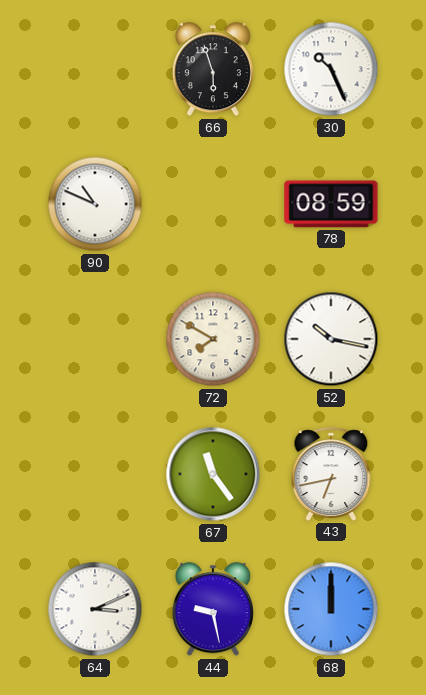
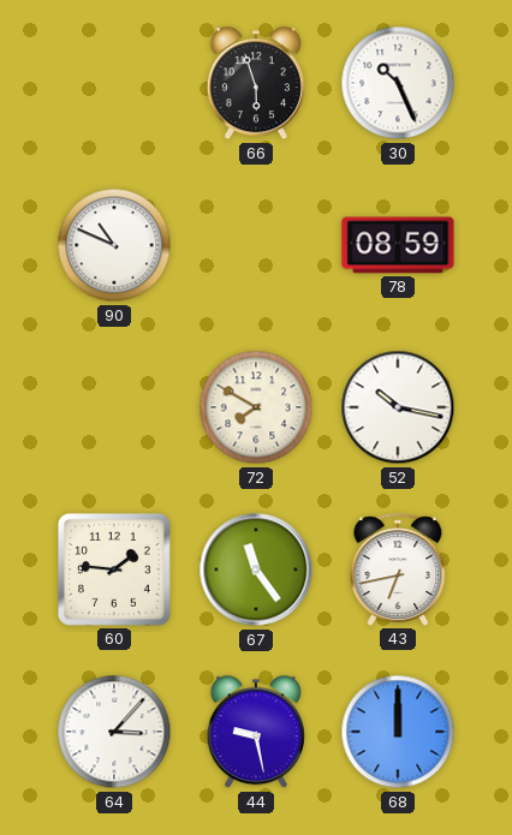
60: none -> 1:46 (115, 571)
64: 3:11 -> 3:07 (114, 732)
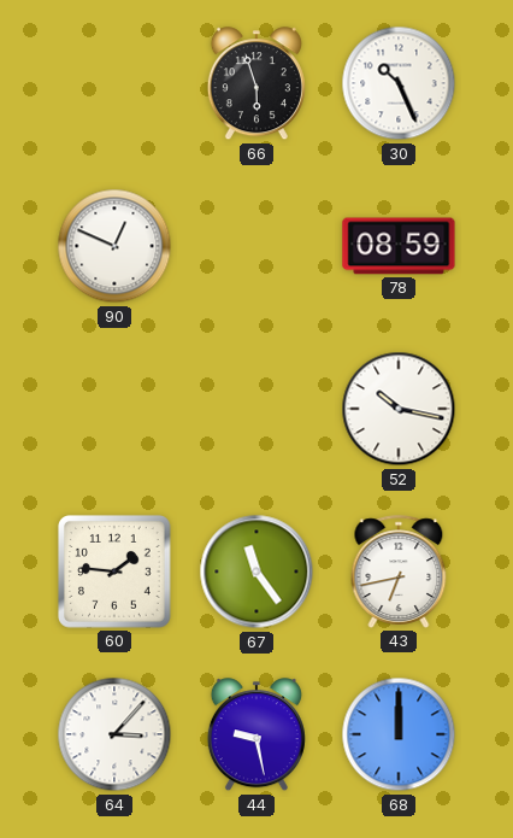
90: 10:49 -> 12:49 (114, 246)
72: 7:50 -> none (256, 407)
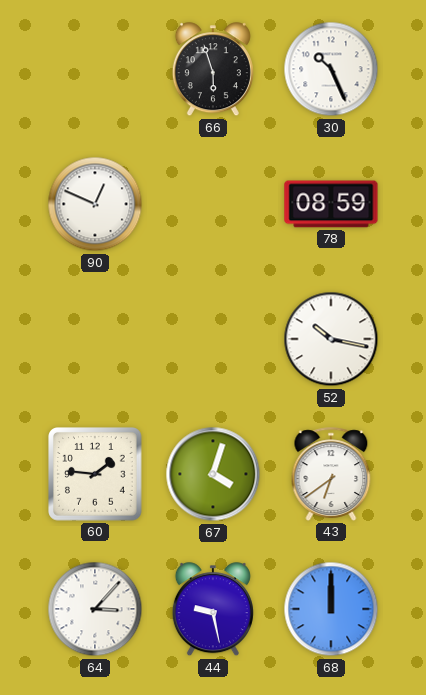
67: 11:24 -> 4:03 (213, 474)
43: 6:43 -> 6:39 (331, 474)
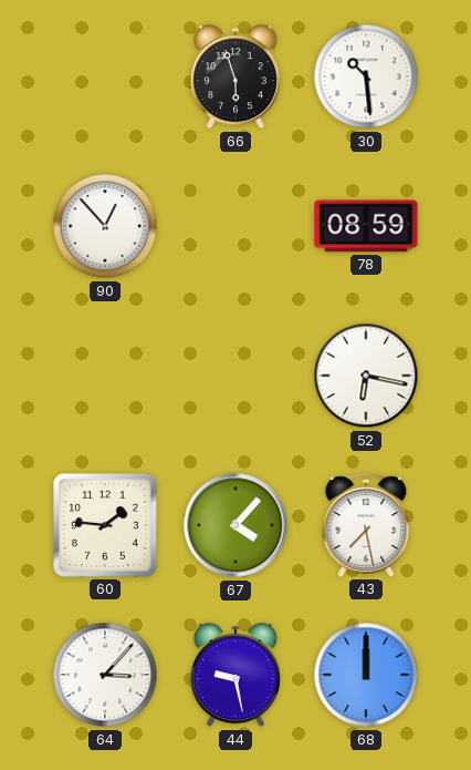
30: 10:26 -> 10:29 (366, 76)
90: 12:49 -> 12:53 (105, 226)
52: 10:17 -> 6:17 (366, 376)
67: 4:03 -> 4:07 (236, 525)
43: 6:39 -> 7:28 (366, 525)
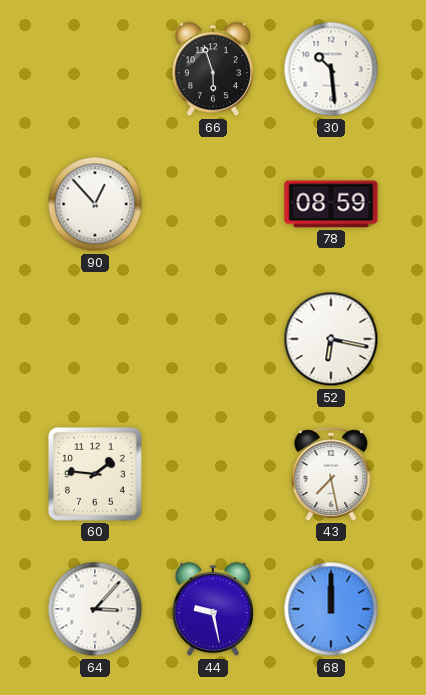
67: 4:07 -> none (236, 525)
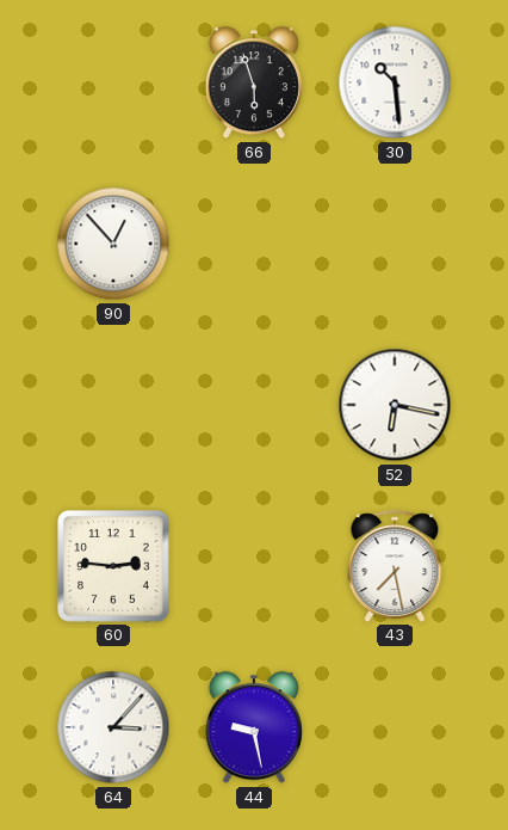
78: 08:59 -> none (331, 204)
60: 1:46 -> 2:46 (114, 567)
68: 12:00 -> none (331, 609)
